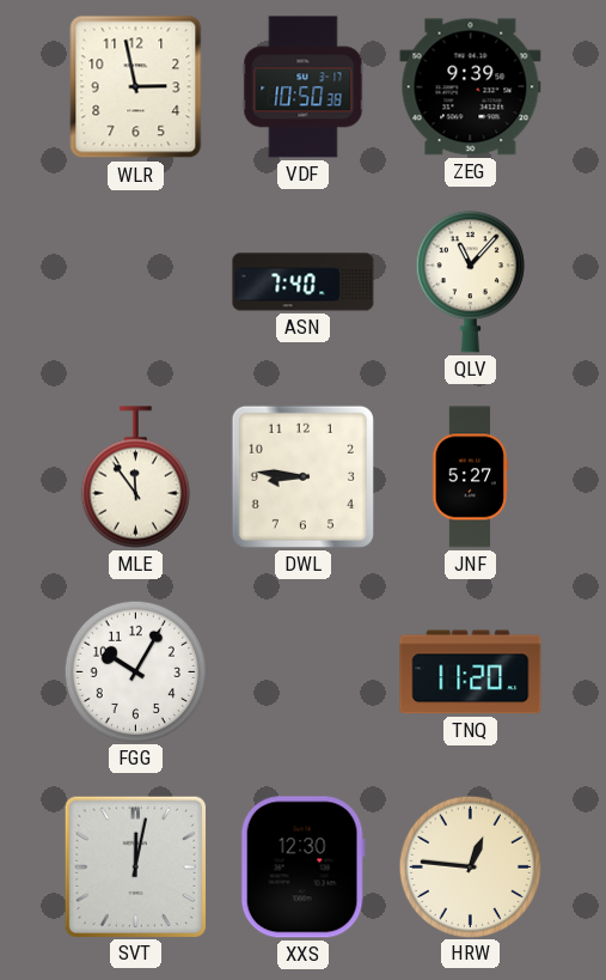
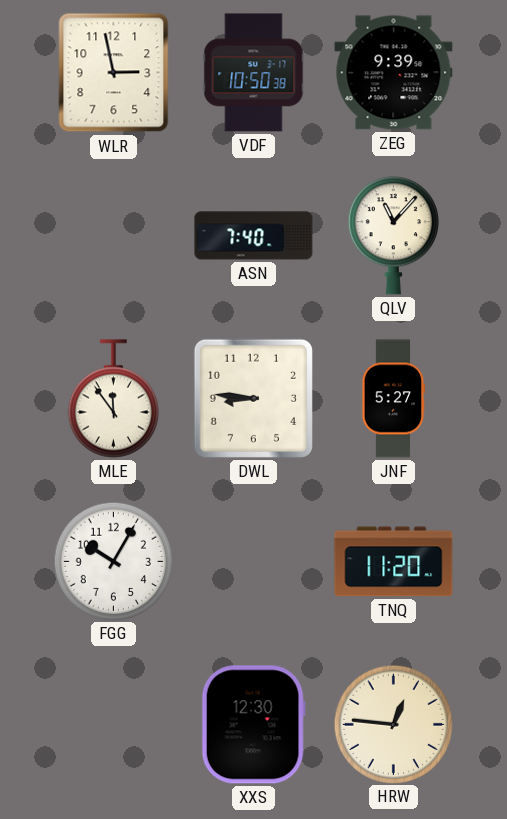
SVT: 12:02 -> none (135, 866)
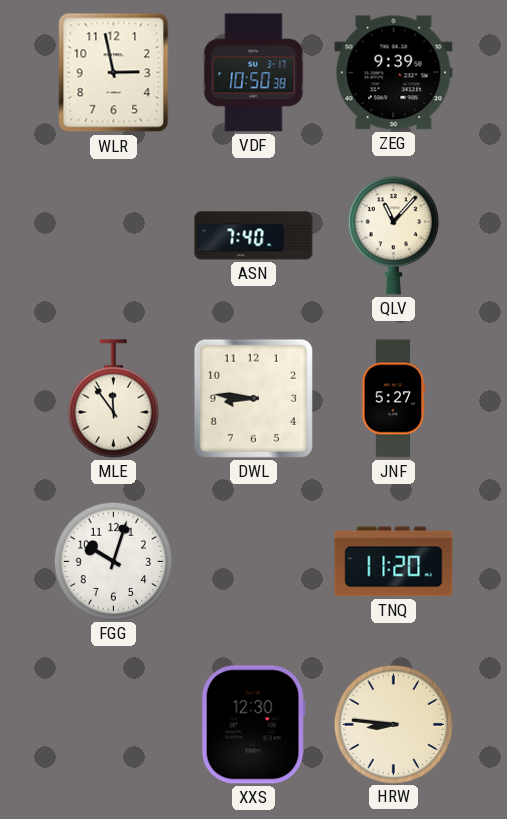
FGG: 10:05 -> 10:03 (113, 561)
HRW: 12:46 -> 8:46 (393, 724)
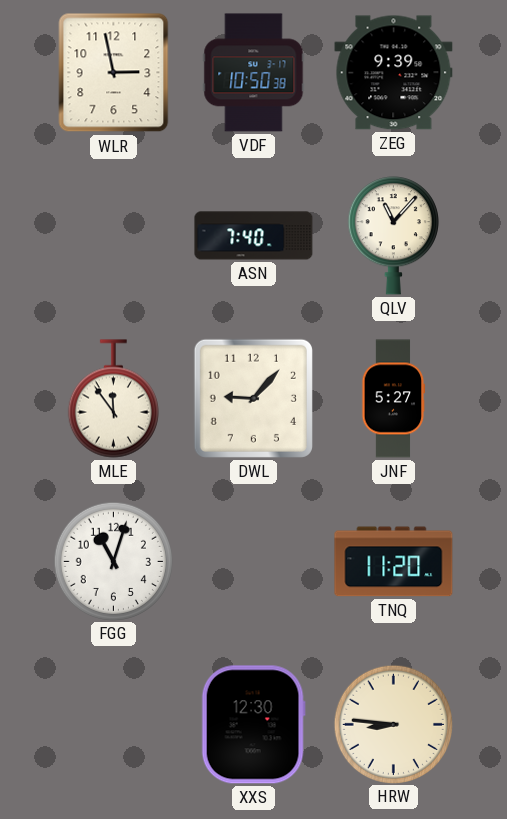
DWL: 8:46 -> 9:07 (253, 398)
FGG: 10:03 -> 11:03 (113, 561)
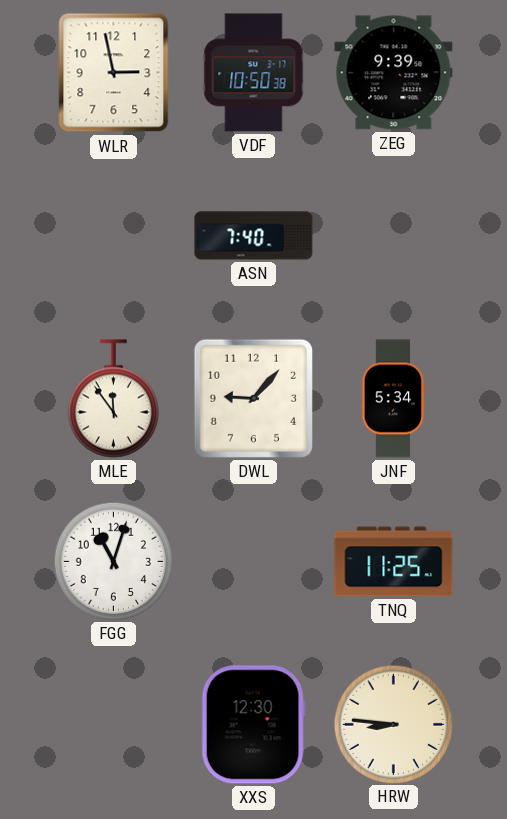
QLV: 11:07 -> none (393, 236)
JNF: 5:27 -> 5:34 (393, 399)
TNQ: 11:20 -> 11:25 (394, 562)
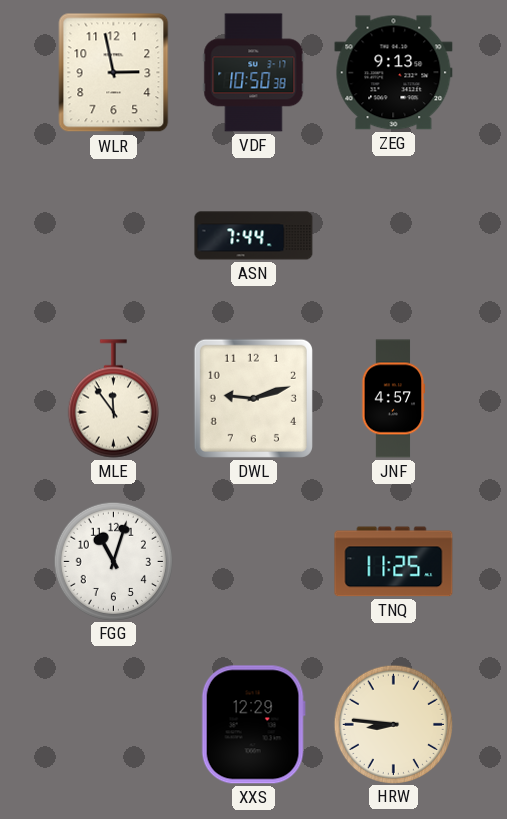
ZEG: 9:39 -> 9:13 (394, 73)
ASN: 7:40 -> 7:44 (254, 236)
DWL: 9:07 -> 9:12 (253, 398)
JNF: 5:34 -> 4:57 (393, 399)
XXS: 12:30 -> 12:29 (253, 725)
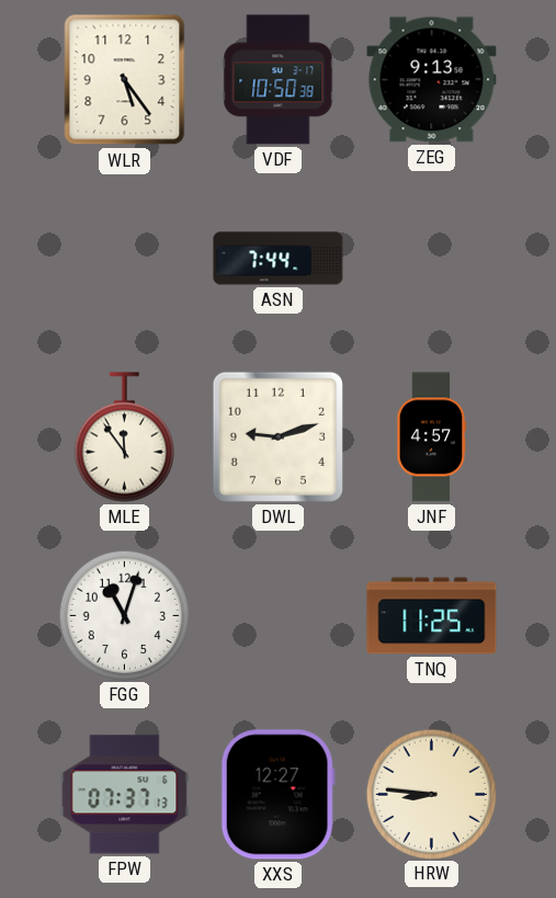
WLR: 2:58 -> 5:24 (125, 80)
FPW: none -> 07:37 (125, 795)
XXS: 12:29 -> 12:27 (277, 795)
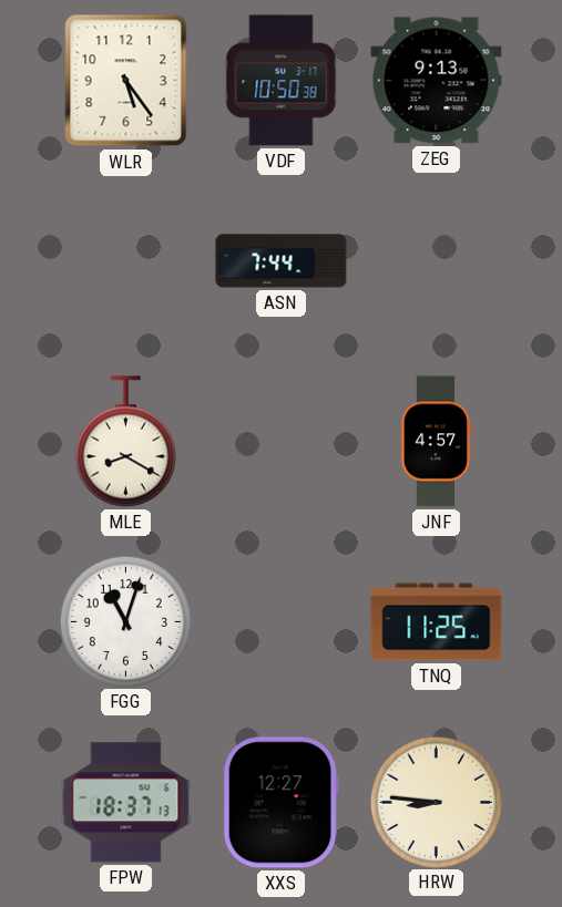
MLE: 11:54 -> 8:20 (125, 442)
DWL: 9:12 -> none (277, 436)
FPW: 07:37 -> 18:37 (126, 803)
